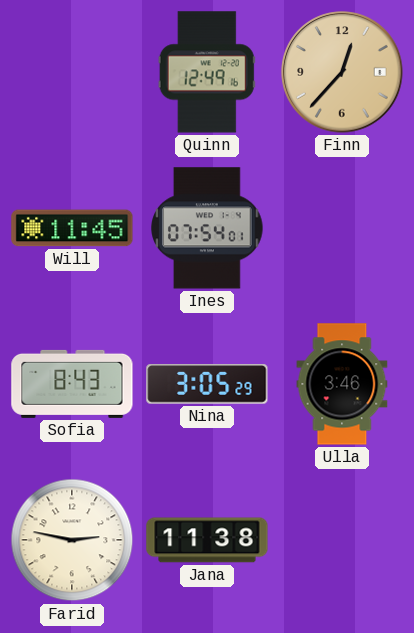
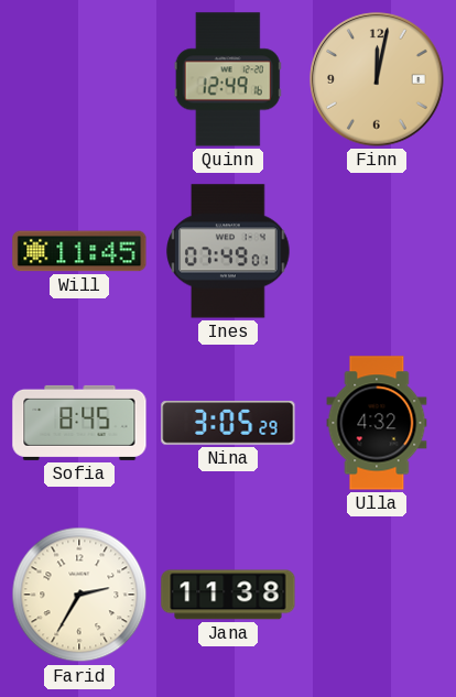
Finn: 12:37 -> 12:02 (377, 79)
Ines: 07:54 -> 07:49 (228, 251)
Sofia: 8:43 -> 8:45 (79, 423)
Ulla: 3:46 -> 4:32 (377, 423)
Farid: 2:47 -> 2:35 (79, 595)
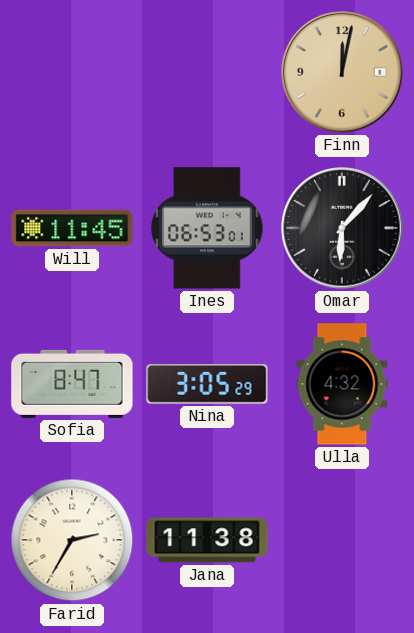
Quinn: 12:49 -> none (228, 79)
Ines: 07:49 -> 06:53 (207, 228)
Omar: none -> 6:07 (342, 228)
Sofia: 8:45 -> 8:47 (72, 384)
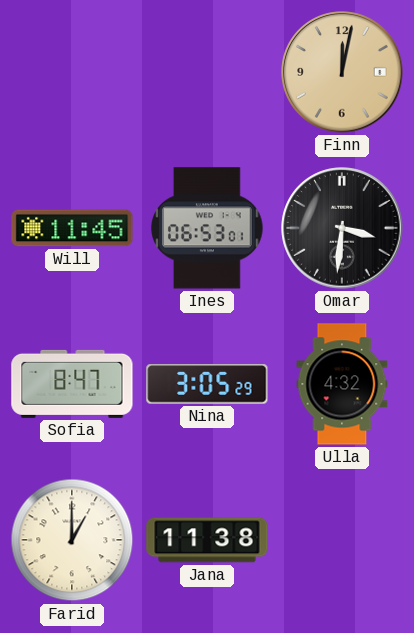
Omar: 6:07 -> 3:31 (342, 228)
Farid: 2:35 -> 1:00 (72, 540)
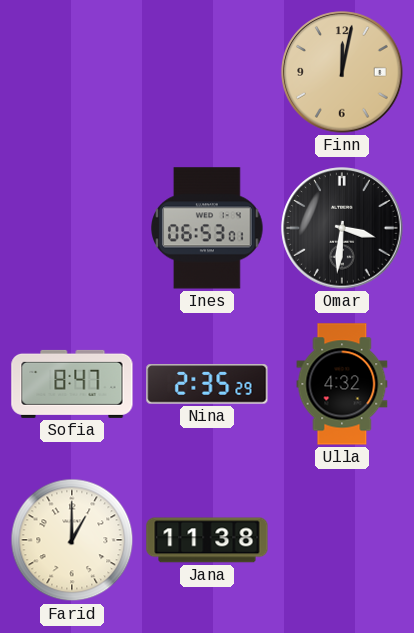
Will: 11:45 -> none (72, 228)
Nina: 3:05 -> 2:35 (207, 384)
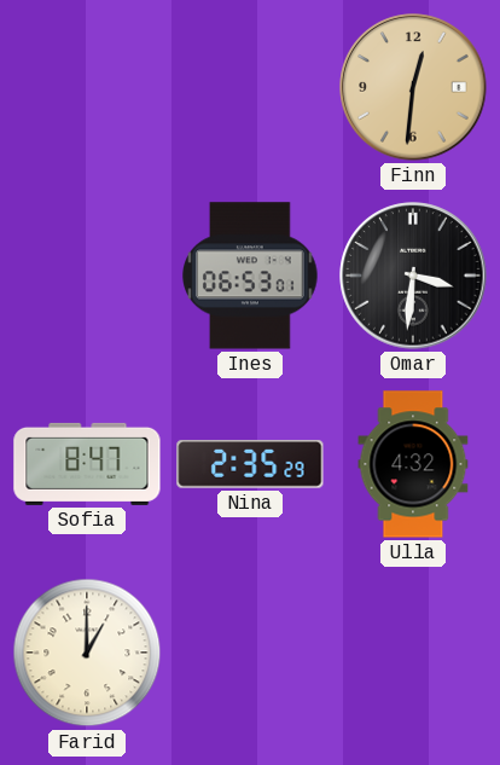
Finn: 12:02 -> 12:31 (413, 87)
Jana: 11:38 -> none (207, 540)
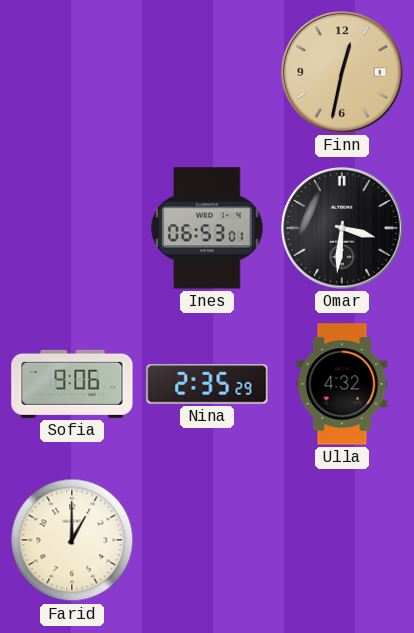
Finn: 12:31 -> 12:32 (342, 72)
Sofia: 8:47 -> 9:06 (72, 384)
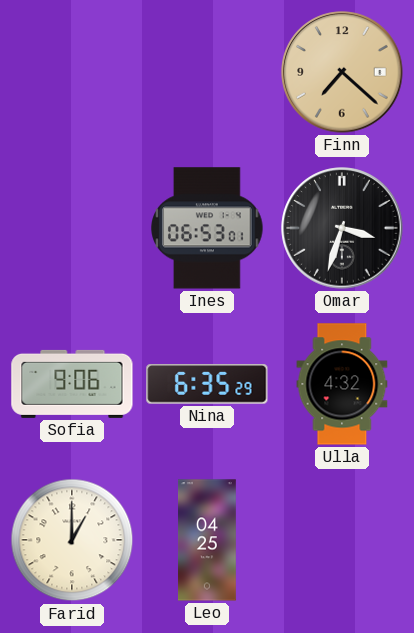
Finn: 12:32 -> 7:22 (342, 72)
Omar: 3:31 -> 3:33 (342, 228)
Nina: 2:35 -> 6:35 (207, 384)
Leo: none -> 04:25 (208, 540)
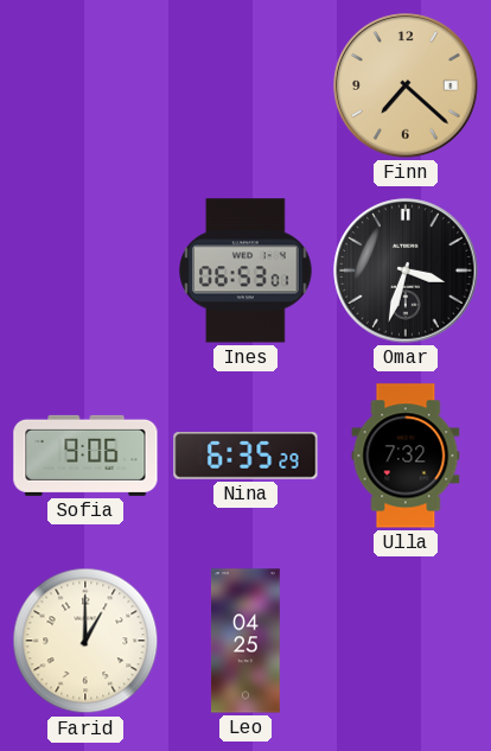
Ulla: 4:32 -> 7:32 (406, 456)
